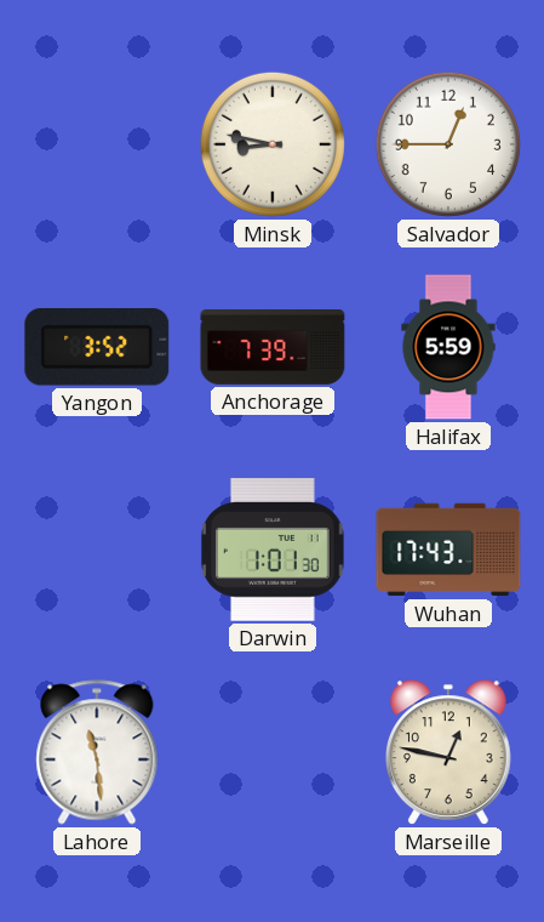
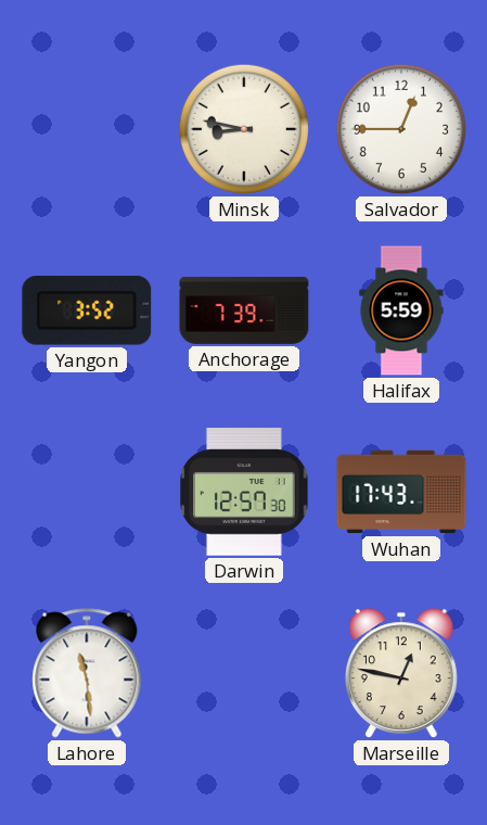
Darwin: 1:01 -> 12:57 (244, 492)
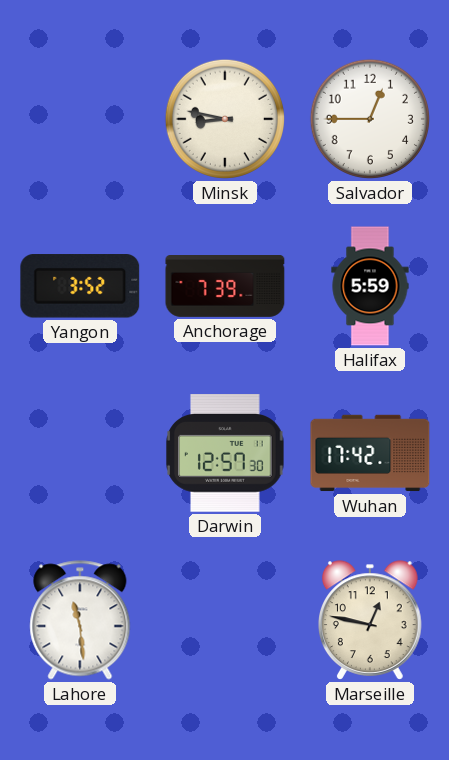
Wuhan: 17:43 -> 17:42 (370, 453)
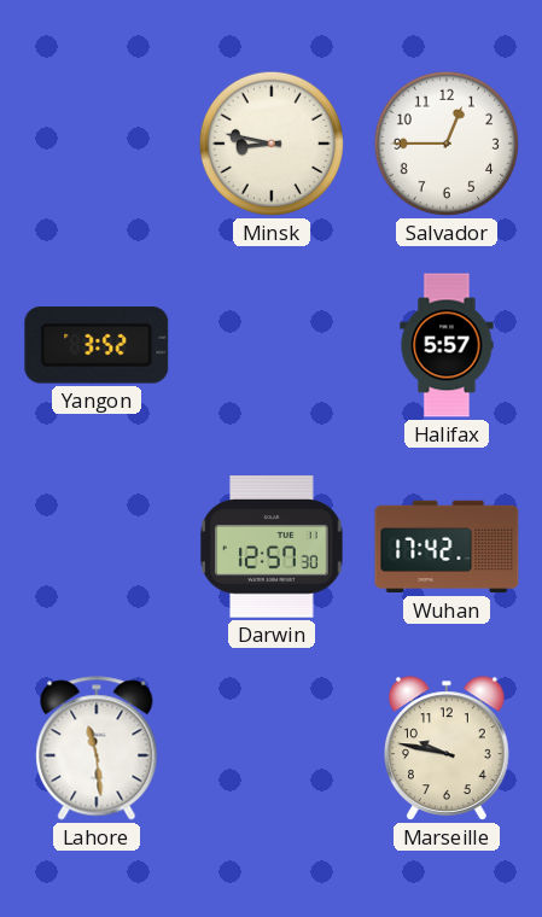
Anchorage: 7:39 -> none (225, 287)
Halifax: 5:59 -> 5:57 (447, 345)
Marseille: 12:47 -> 9:47 (448, 748)
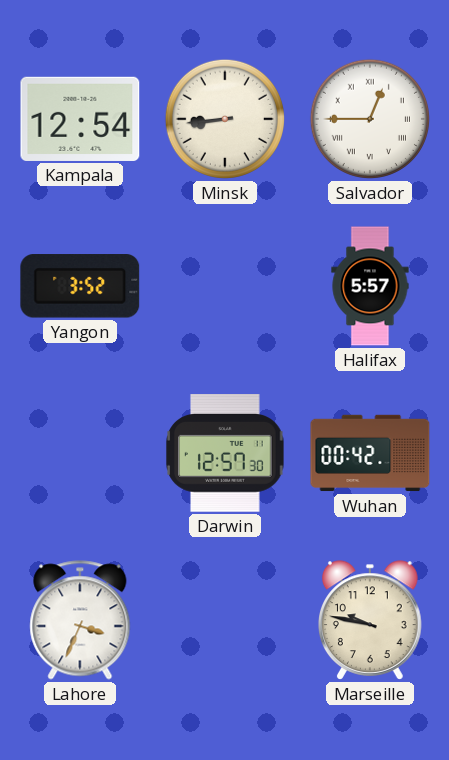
Kampala: none -> 12:54 (80, 119)
Minsk: 8:47 -> 8:44 (225, 119)
Salvador numerals: Arabic -> Roman (370, 119)
Wuhan: 17:42 -> 00:42 (370, 453)
Lahore: 11:29 -> 3:34 (80, 620)
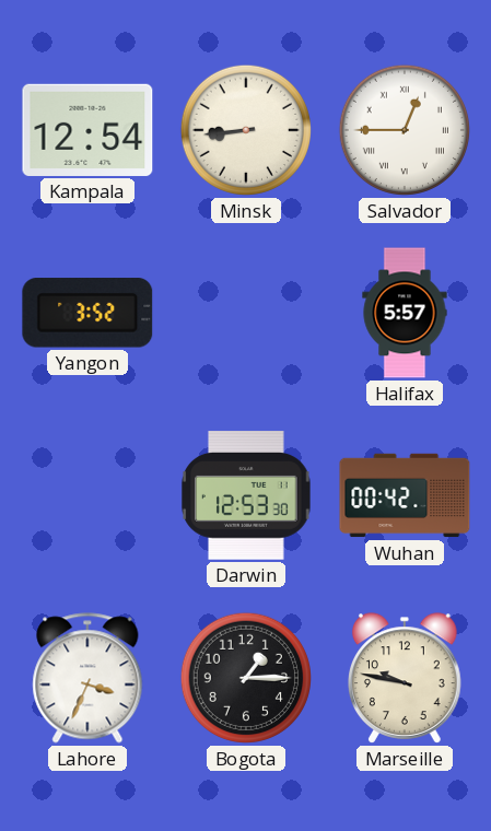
Darwin: 12:57 -> 12:53 (246, 495)
Bogota: none -> 1:15 (246, 678)
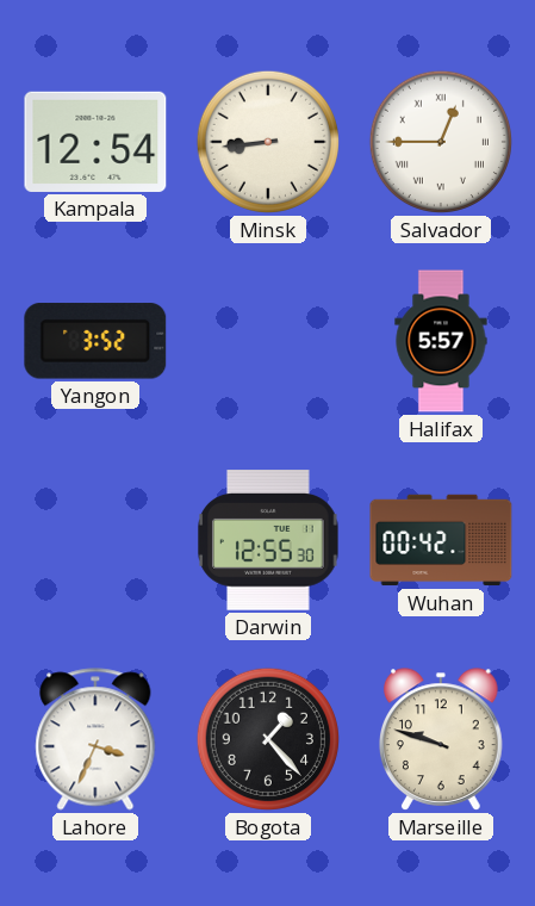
Darwin: 12:53 -> 12:55 (268, 540)
Bogota: 1:15 -> 1:23 (268, 739)
Marseille: 9:47 -> 9:48 (442, 739)
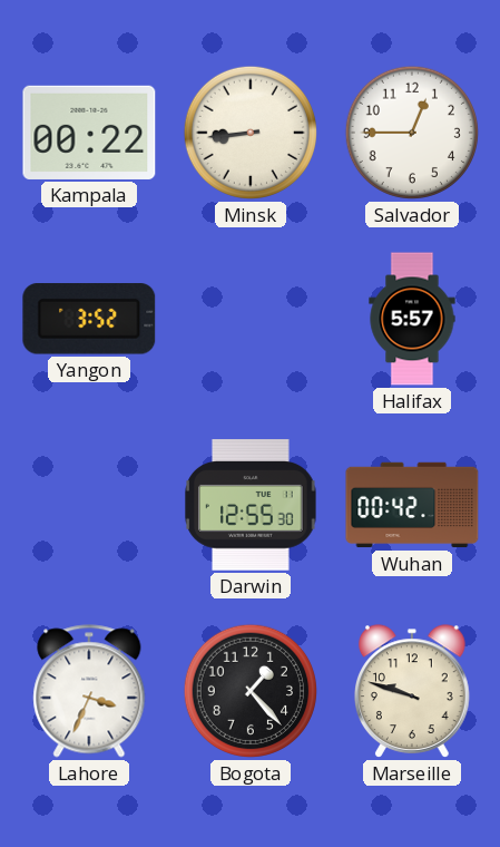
Kampala: 12:54 -> 00:22 (89, 133)
Salvador numerals: Roman -> Arabic (412, 133)
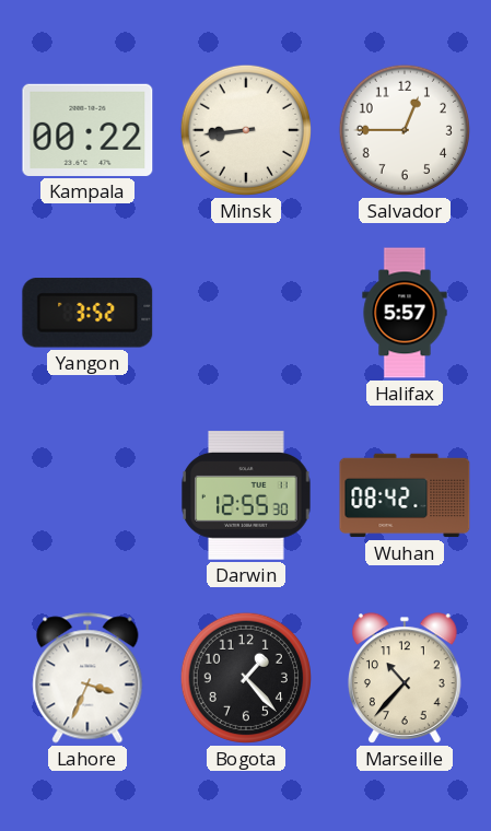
Wuhan: 00:42 -> 08:42 (405, 495)
Marseille: 9:48 -> 10:37 (406, 678)
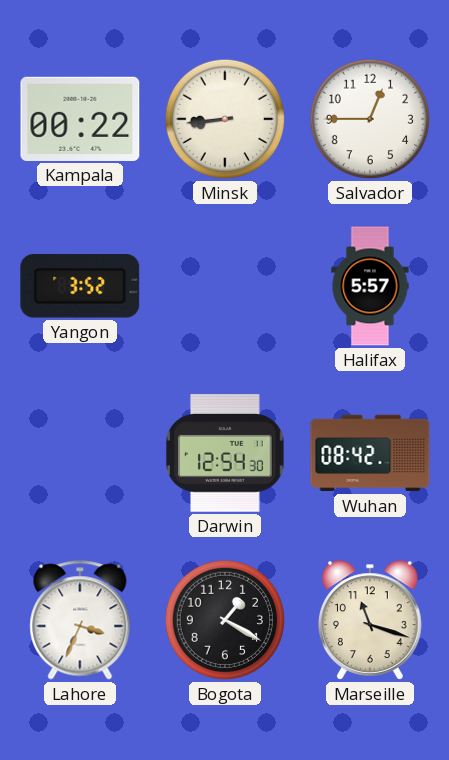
Darwin: 12:55 -> 12:54 (225, 453)
Bogota: 1:23 -> 1:20 (225, 620)
Marseille: 10:37 -> 11:18 (371, 620)
